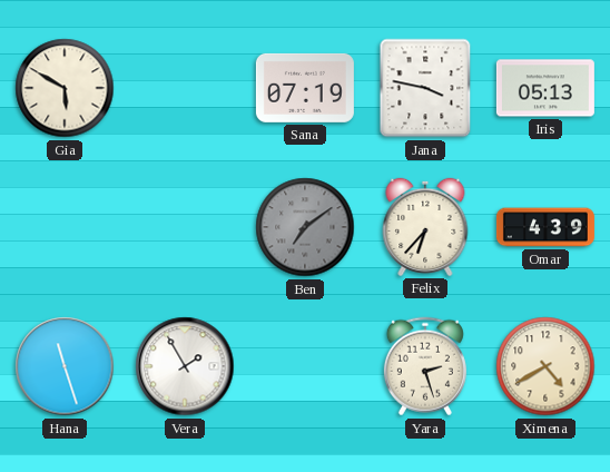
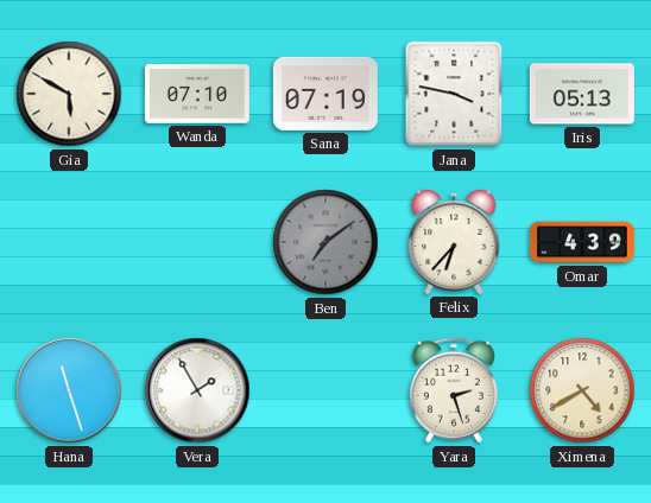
Wanda: none -> 07:10 (197, 94)
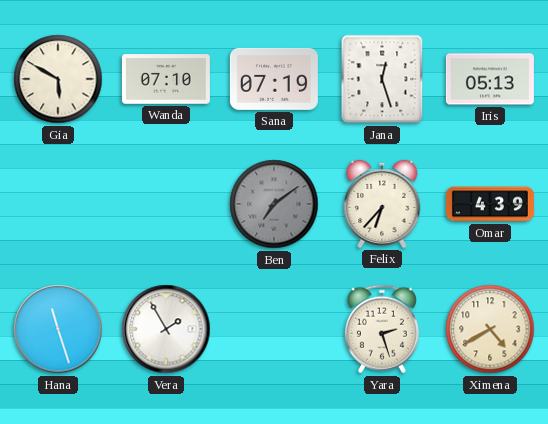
Jana: 3:47 -> 12:27 (382, 79)
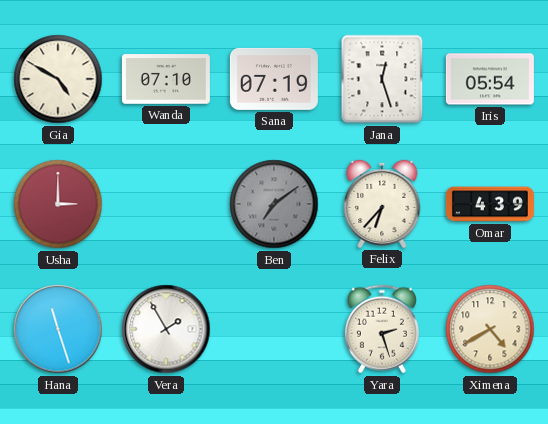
Gia: 5:50 -> 4:50 (58, 79)
Iris: 05:13 -> 05:54 (490, 79)
Usha: none -> 3:00 (58, 204)
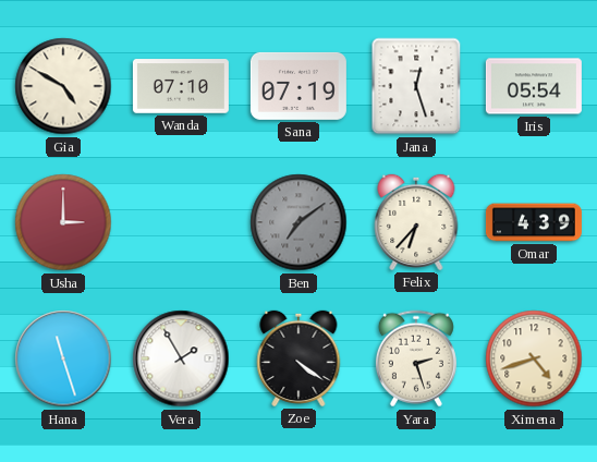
Zoe: none -> 4:21 (298, 358)
Ximena: 4:40 -> 4:42 (534, 358)
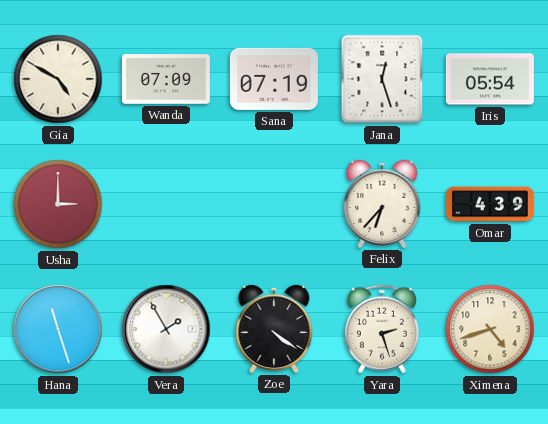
Wanda: 07:10 -> 07:09 (166, 79)
Ben: 7:09 -> none (298, 222)
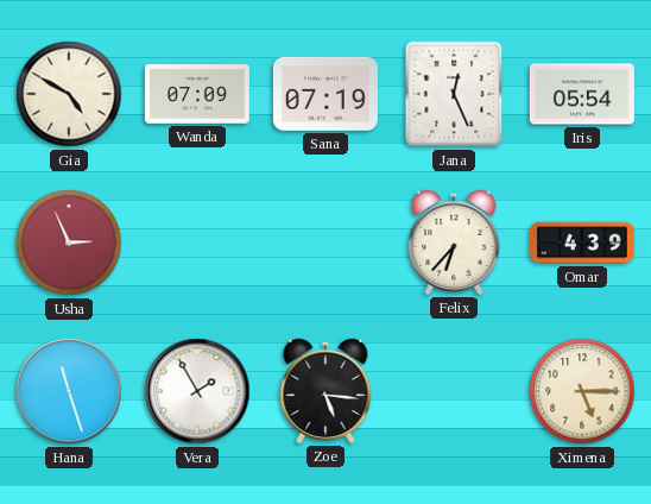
Jana: 12:27 -> 12:26 (454, 94)
Usha: 3:00 -> 2:56 (69, 242)
Zoe: 4:21 -> 5:16 (325, 391)
Yara: 2:27 -> none (382, 329)
Ximena: 4:42 -> 5:15 (582, 391)
